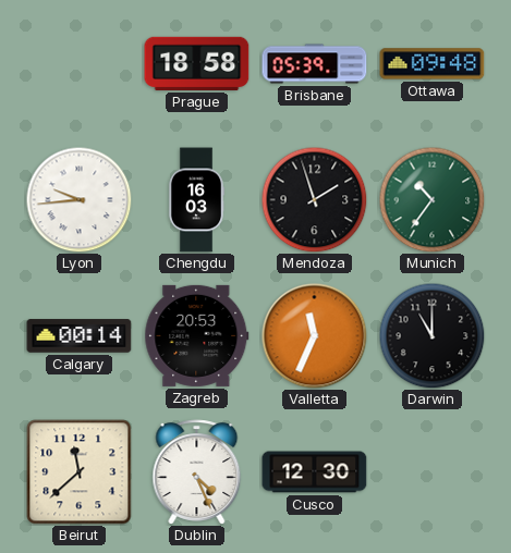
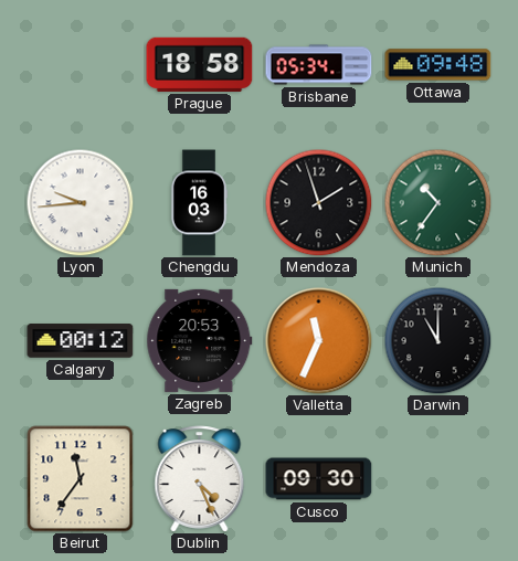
Brisbane: 05:39 -> 05:34 (319, 65)
Calgary: 00:14 -> 00:12 (81, 341)
Beirut: 11:38 -> 11:36 (81, 479)
Cusco: 12:30 -> 09:30 (319, 479)
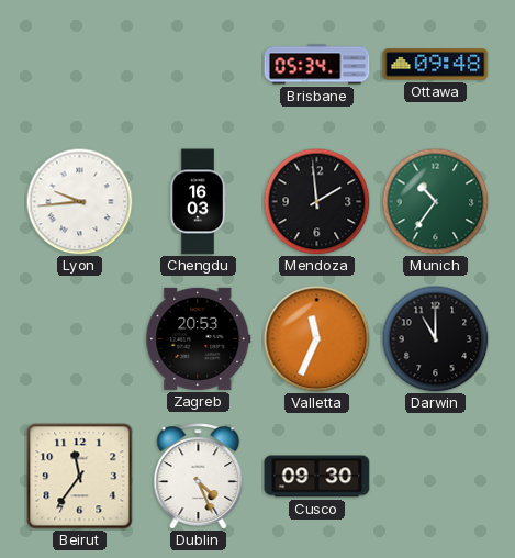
Prague: 18:58 -> none (200, 64)
Mendoza: 1:57 -> 1:59 (316, 201)
Calgary: 00:12 -> none (81, 341)
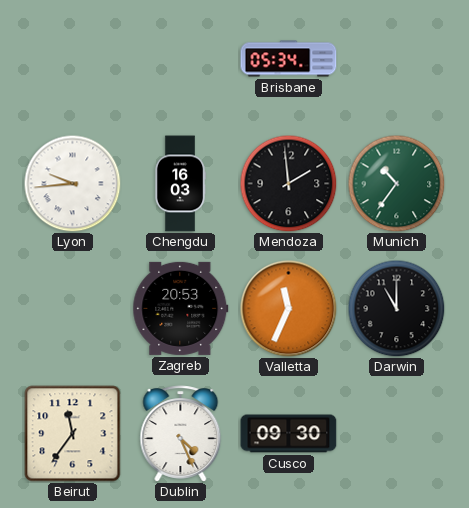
Ottawa: 09:48 -> none (436, 65)
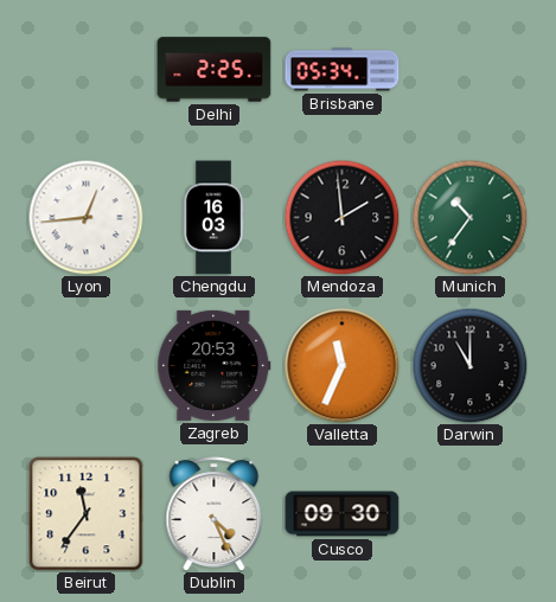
Delhi: none -> 2:25 (215, 70)
Lyon: 9:44 -> 12:44 (85, 217)
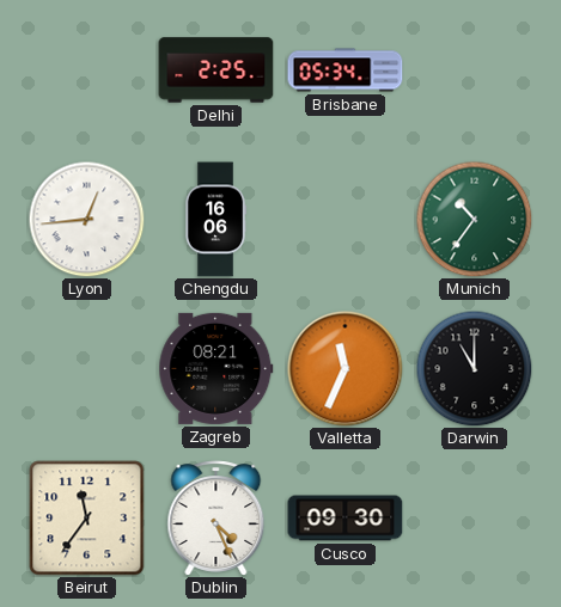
Chengdu: 16:03 -> 16:06 (215, 220)
Mendoza: 1:59 -> none (341, 217)
Zagreb: 20:53 -> 08:21 (217, 368)
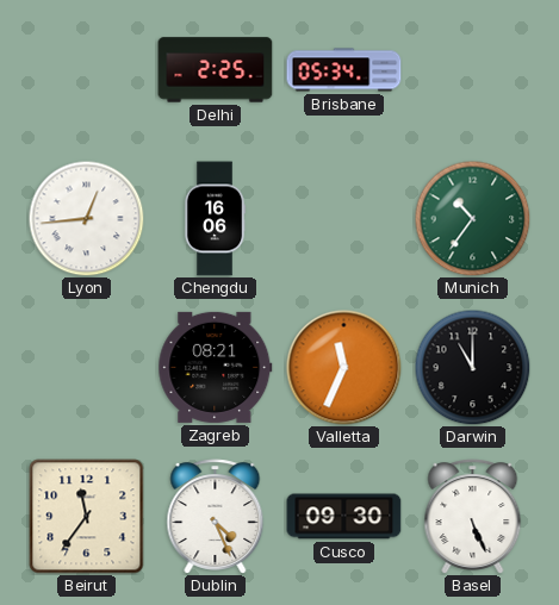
Basel: none -> 5:26 (473, 517)
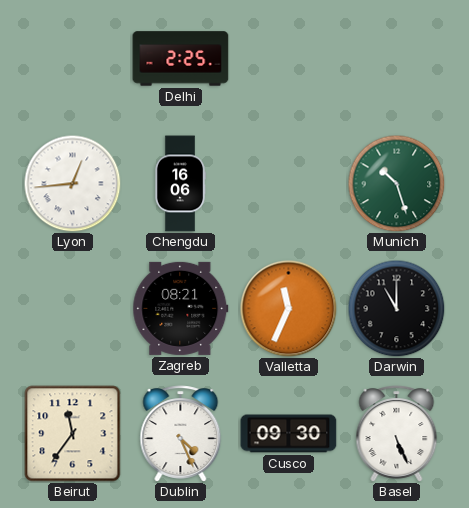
Brisbane: 05:34 -> none (344, 70)
Munich: 10:36 -> 10:27 (396, 183)
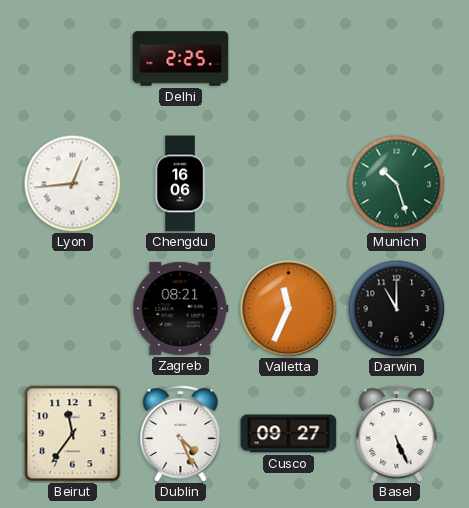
Cusco: 09:30 -> 09:27 (289, 434)
